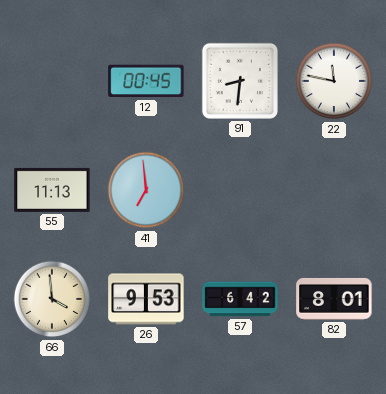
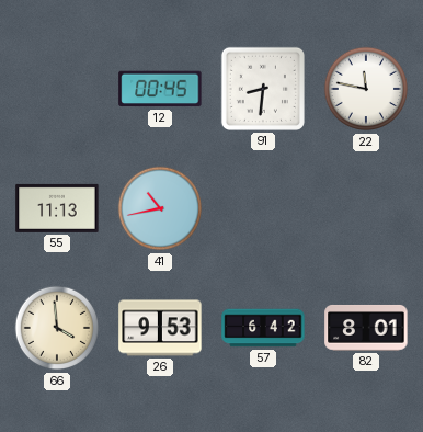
41: 6:59 -> 10:43 (160, 208)
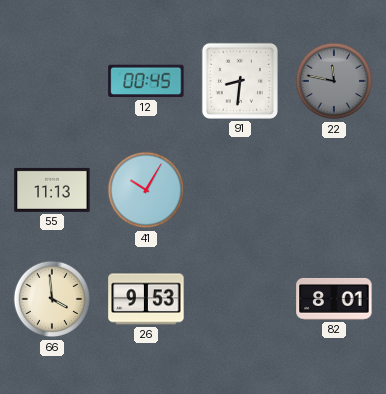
22 dial: white -> grey (334, 81)
41: 10:43 -> 10:05 (146, 190)
57: 6:42 -> none (263, 328)
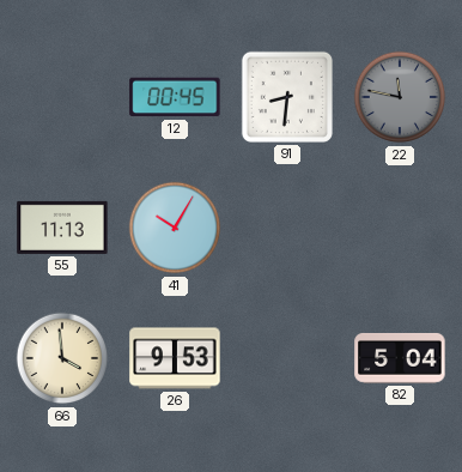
82: 8:01 -> 5:04 (400, 358)
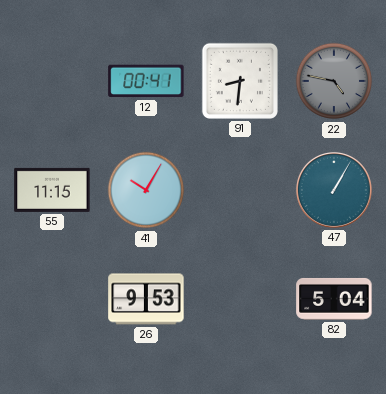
12: 00:45 -> 00:41 (146, 81)
22: 11:47 -> 4:47 (334, 81)
55: 11:13 -> 11:15 (52, 190)
47: none -> 1:05 (334, 190)
66: 3:59 -> none (62, 358)
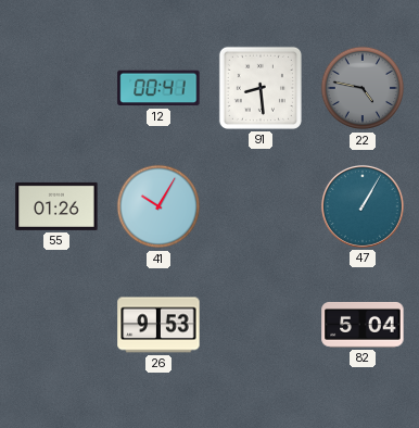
91: 8:31 -> 8:29 (261, 88)
55: 11:15 -> 01:26 (56, 206)
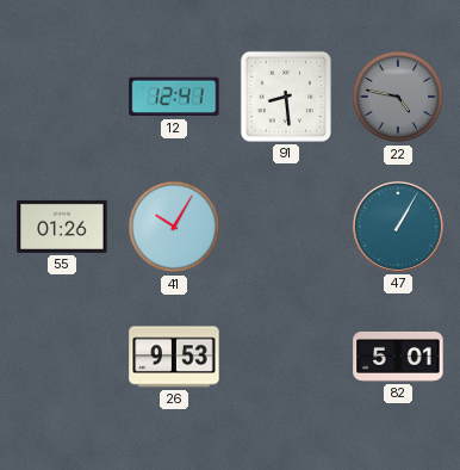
12: 00:41 -> 12:41 (174, 97)
82: 5:04 -> 5:01 (398, 357)
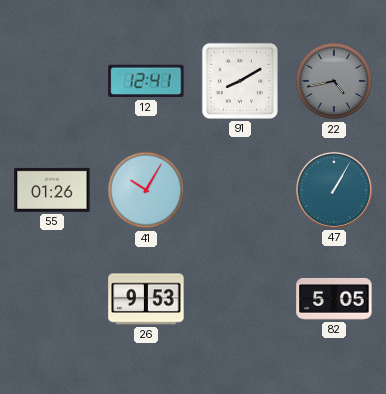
91: 8:29 -> 8:10 (240, 81)
22: 4:47 -> 4:43 (334, 81)
82: 5:01 -> 5:05 (334, 299)
